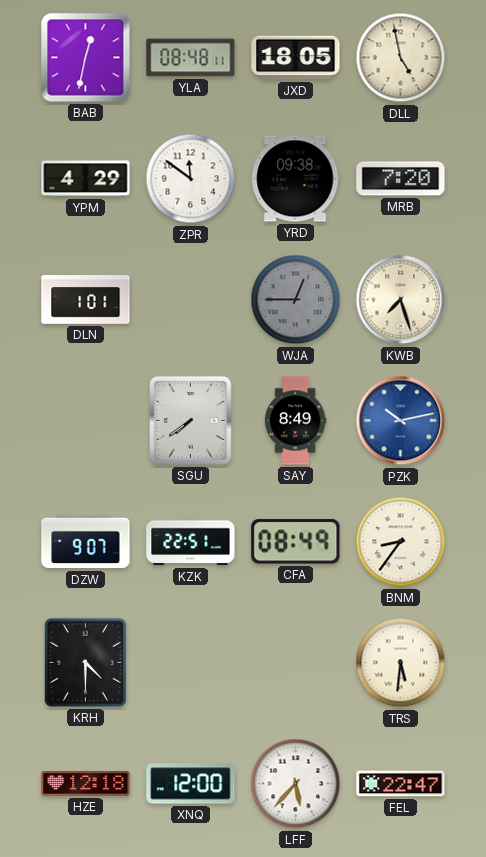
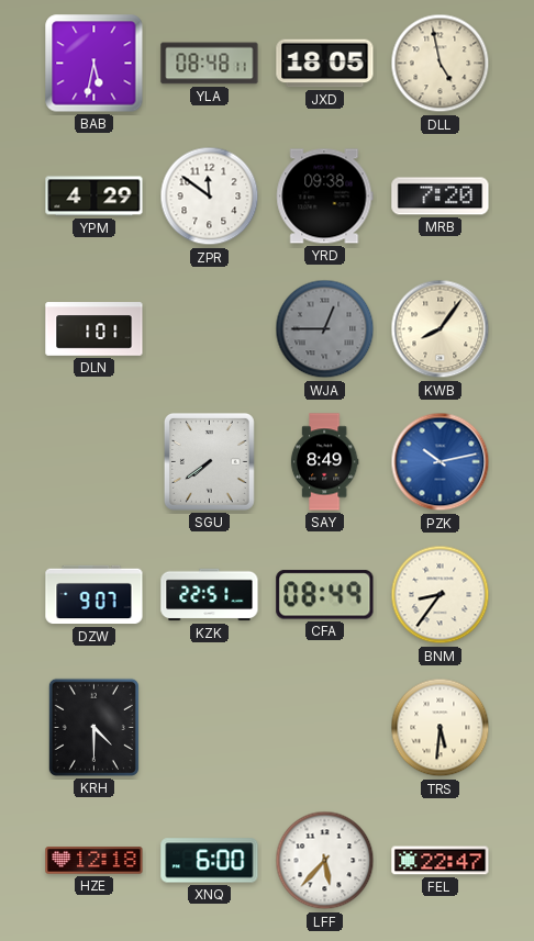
BAB: 12:32 -> 5:32 (94, 64)
KWB: 7:27 -> 8:06 (441, 329)
XNQ: 12:00 -> 6:00 (210, 861)
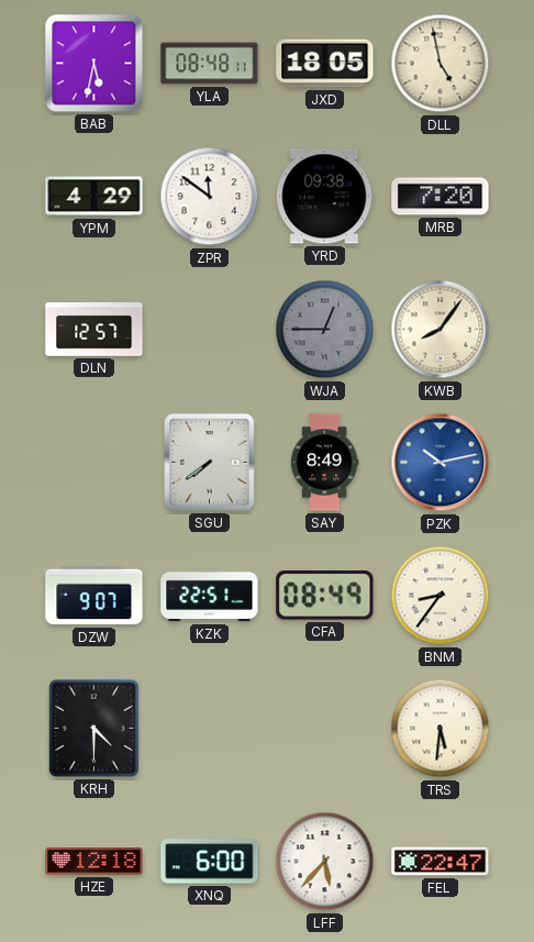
DLN: 1:01 -> 12:57 (94, 330)
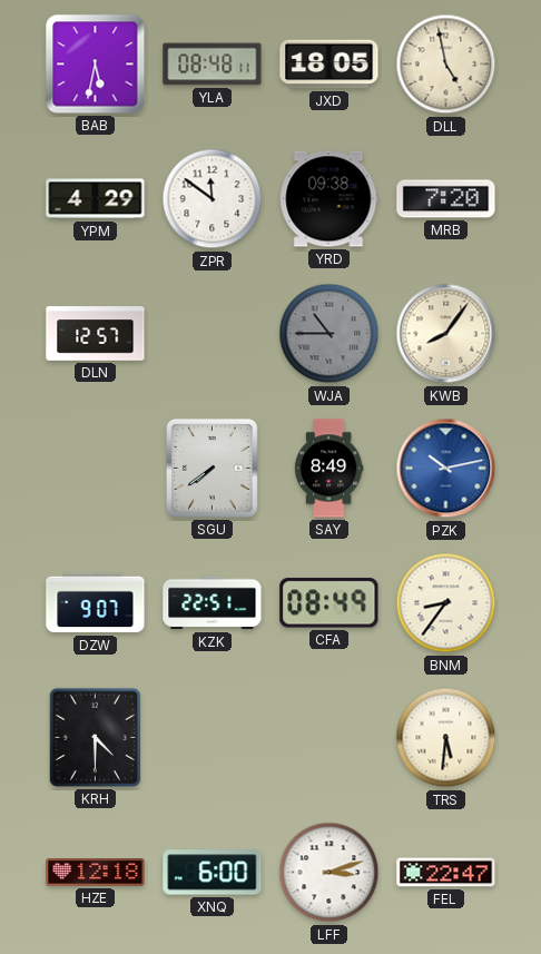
WJA: 12:45 -> 10:45 (329, 334)
LFF: 5:37 -> 3:12 (329, 873)
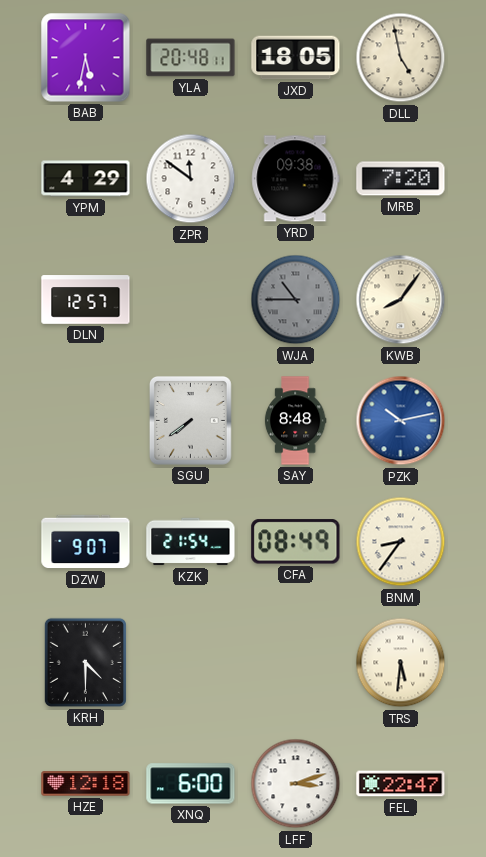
YLA: 08:48 -> 20:48 (191, 58)
SAY: 8:49 -> 8:48 (295, 421)
KZK: 22:51 -> 21:54 (191, 542)
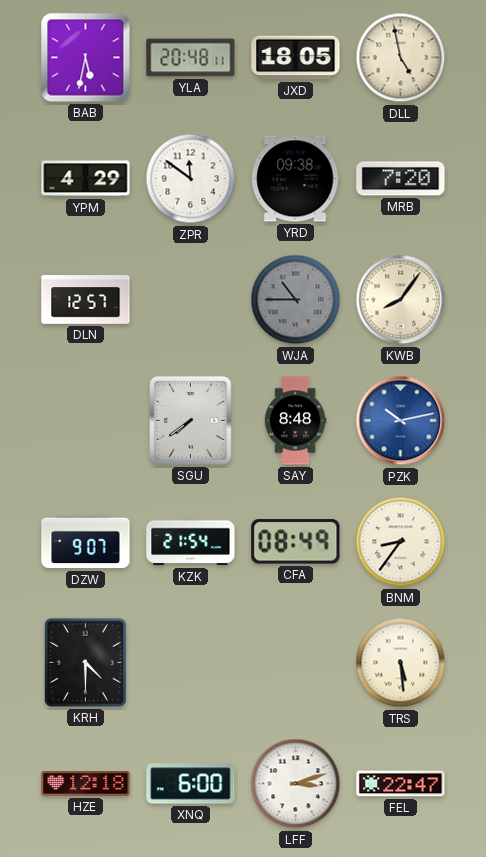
TRS: 5:31 -> 5:29 (401, 663)
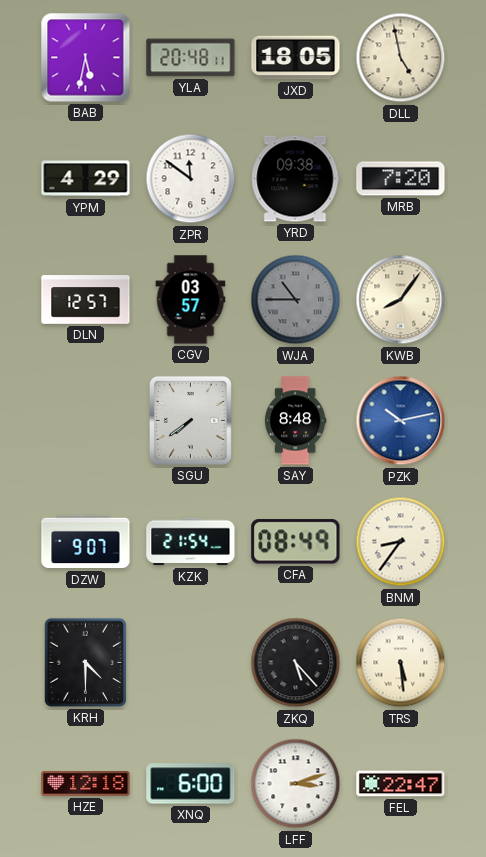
CGV: none -> 03:57 (191, 300)
ZKQ: none -> 5:23 (296, 663)
